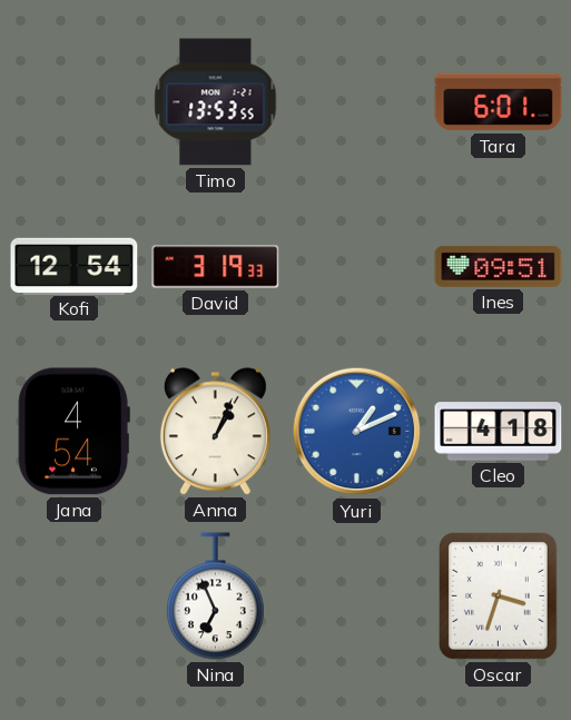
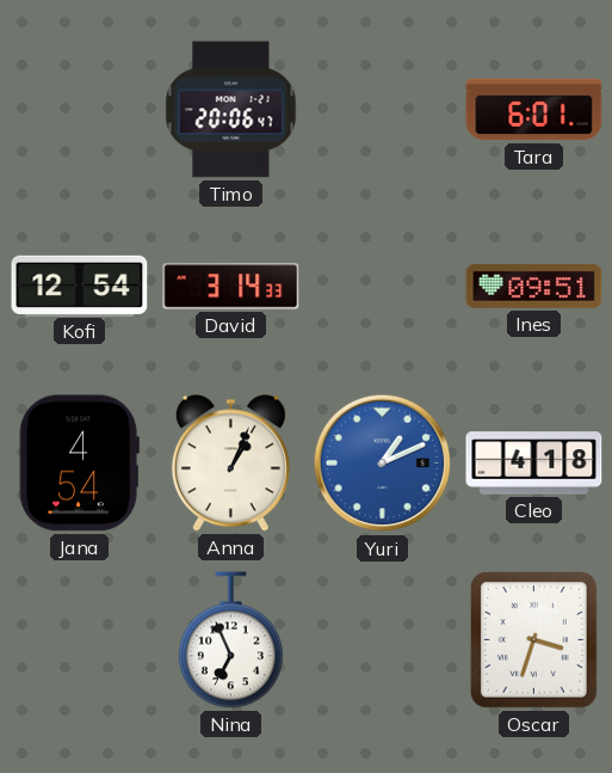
Timo: 13:53 -> 20:06 (231, 110)
David: 3:19 -> 3:14 (231, 287)
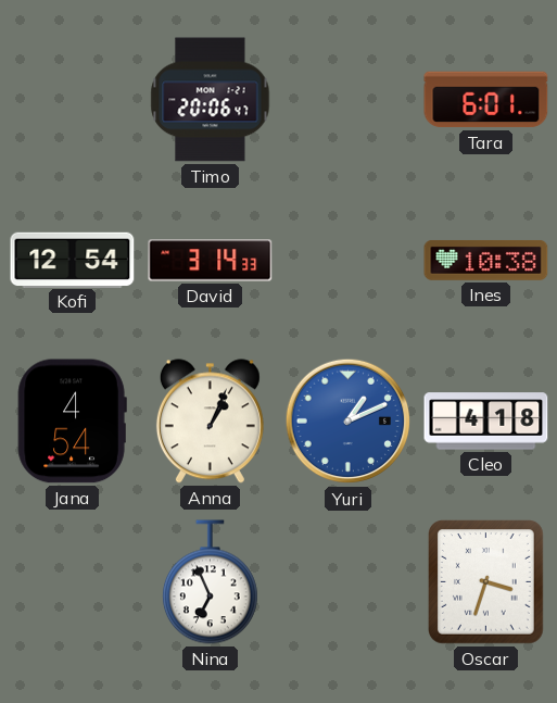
Ines: 09:51 -> 10:38 (486, 260)
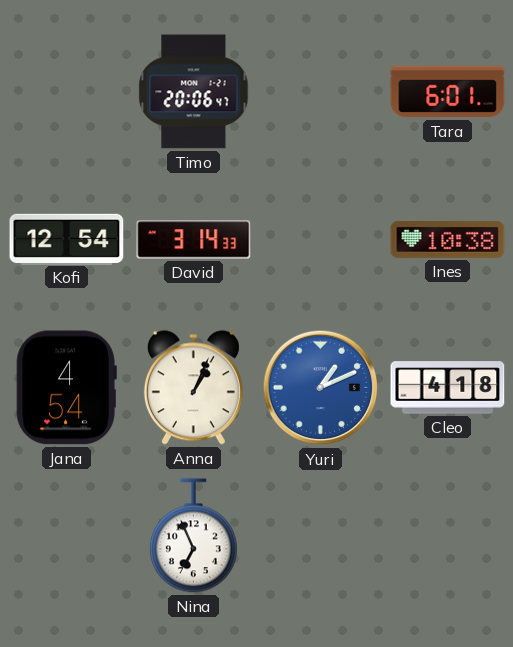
Oscar: 3:33 -> none (486, 582)
